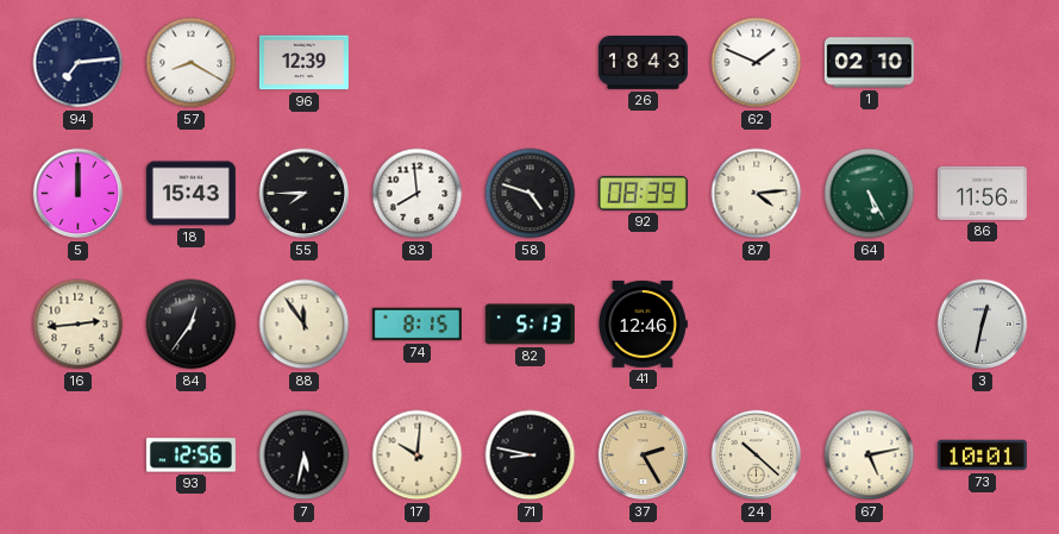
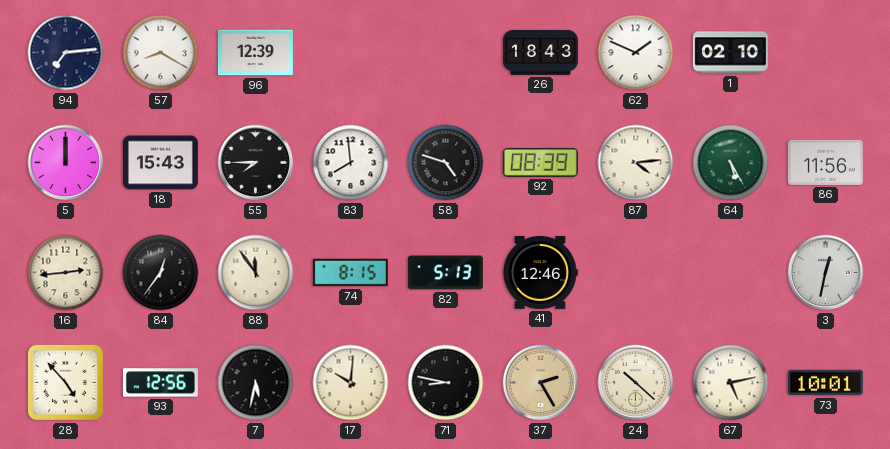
28: none -> 4:53 (65, 382)
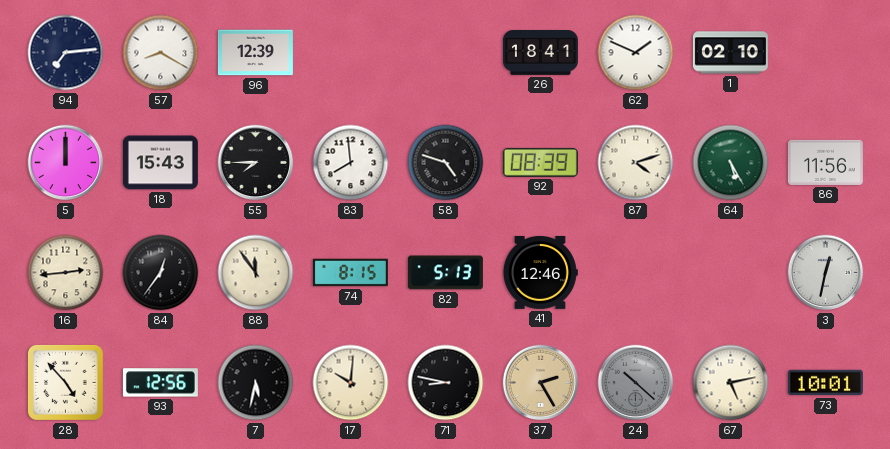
26: 18:43 -> 18:41 (540, 53)
87: 4:14 -> 4:12 (636, 163)
24 dial: cream -> grey (636, 383)
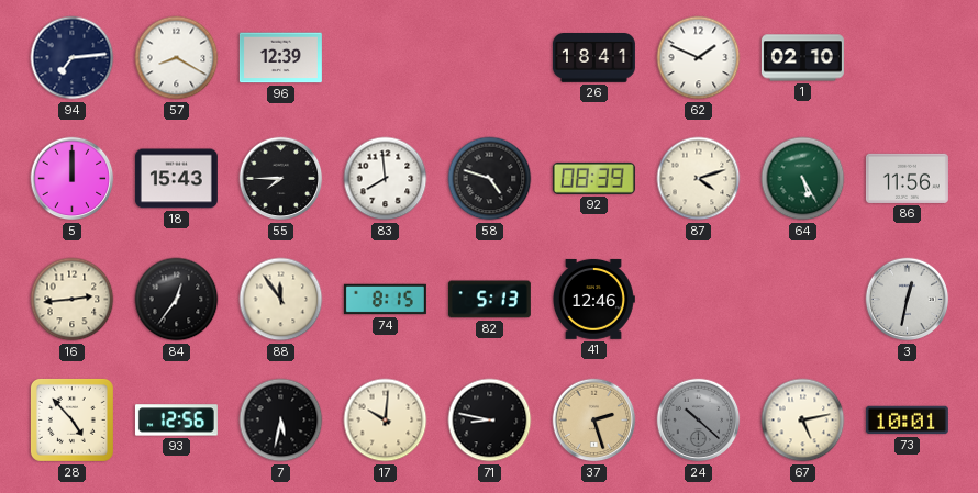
37: 2:25 -> 2:27 (594, 421)
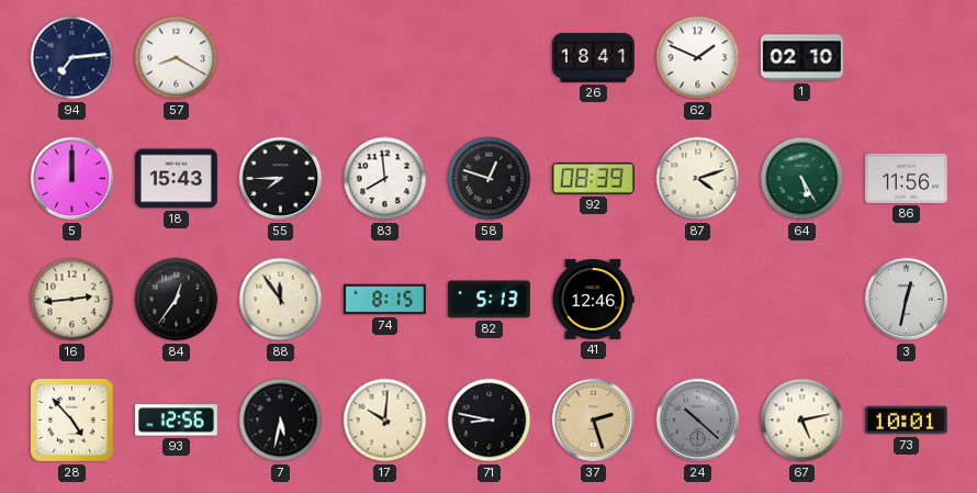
96: 12:39 -> none (280, 58)
58: 4:48 -> 12:48 (490, 179)
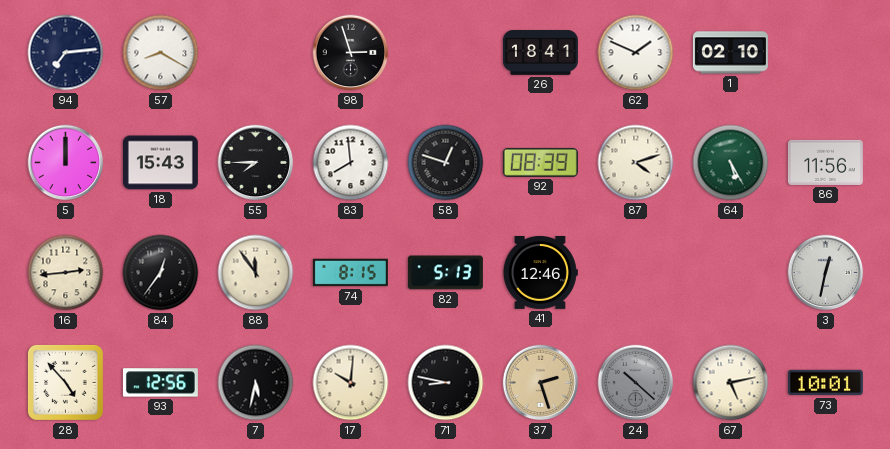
98: none -> 2:57 (351, 53)
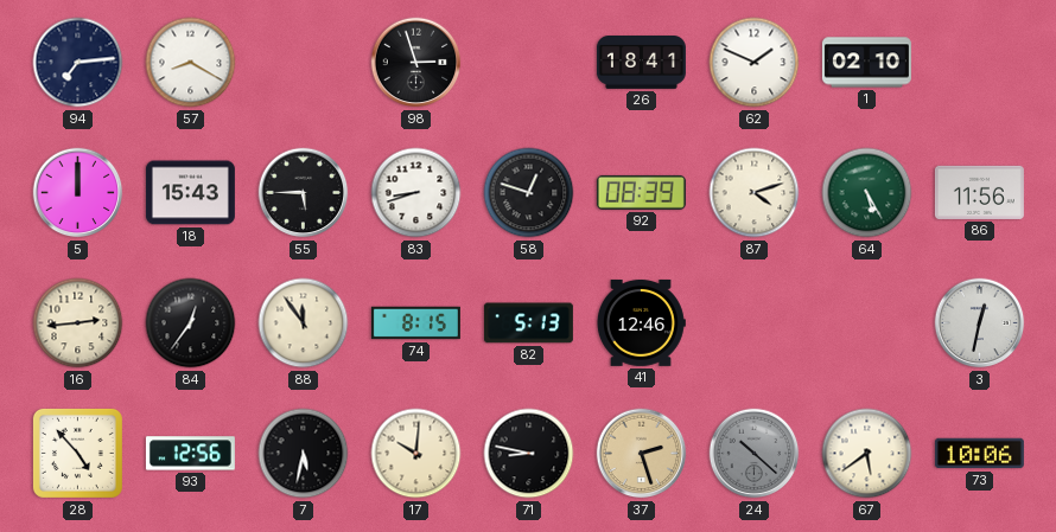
55: 7:45 -> 5:45 (304, 193)
83: 7:59 -> 8:42 (416, 193)
67: 5:13 -> 5:39 (867, 454)
73: 10:01 -> 10:06 (979, 454)
